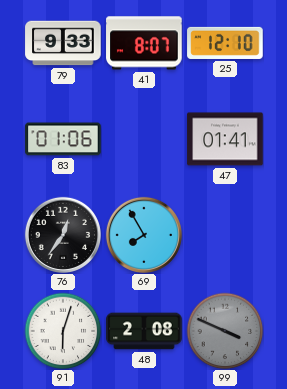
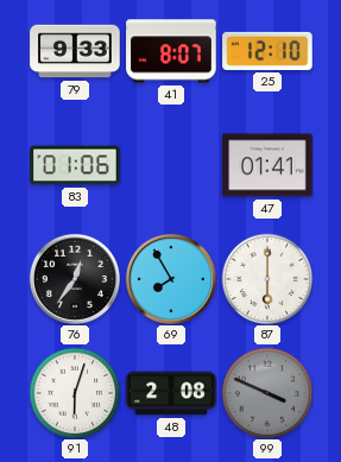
87: none -> 6:00 (267, 279)
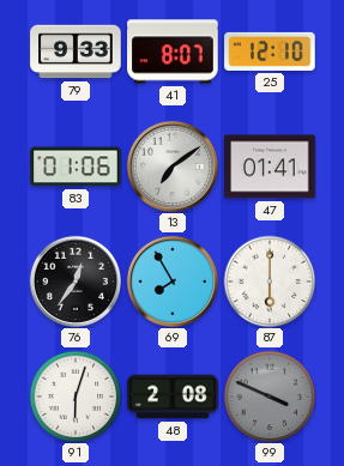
13: none -> 7:09 (173, 167)
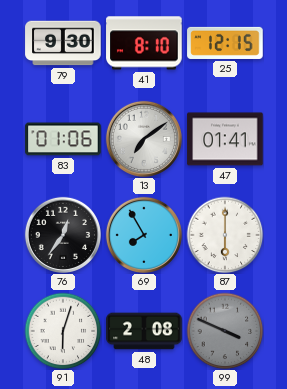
79: 9:33 -> 9:30 (63, 43)
41: 8:07 -> 8:10 (144, 43)
25: 12:10 -> 12:15 (225, 43)
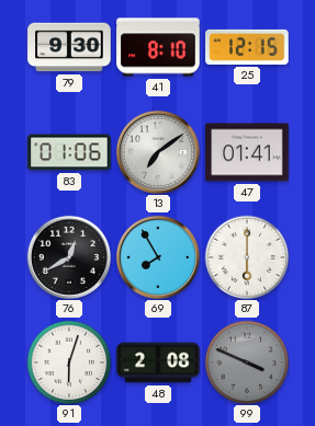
76: 12:36 -> 12:40 (69, 257)
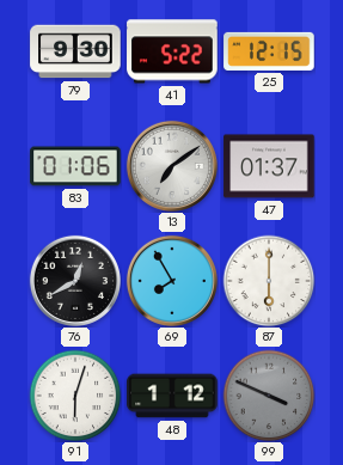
41: 8:10 -> 5:22 (172, 51)
47: 01:41 -> 01:37 (269, 166)
48: 2:08 -> 1:12 (172, 396)
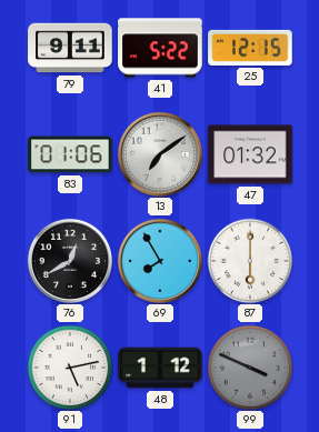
79: 9:30 -> 9:11 (70, 48)
47: 01:37 -> 01:32 (250, 154)
91: 6:03 -> 5:13 (70, 368)
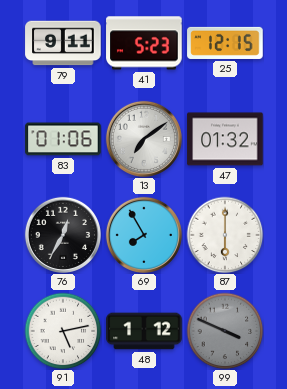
41: 5:22 -> 5:23 (144, 43)
76: 12:40 -> 12:35 (63, 235)
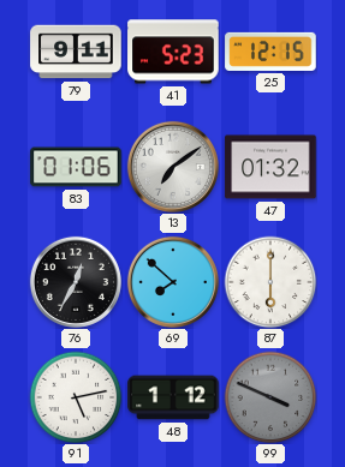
69: 7:55 -> 7:52 (173, 282)
